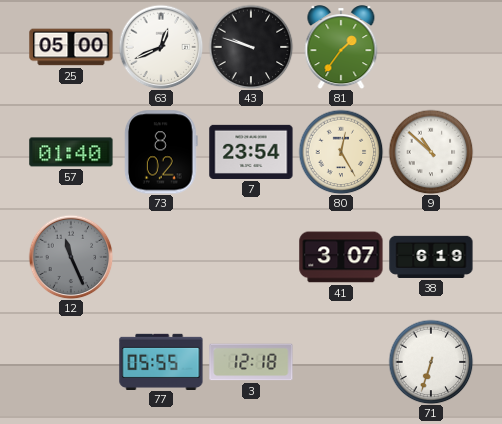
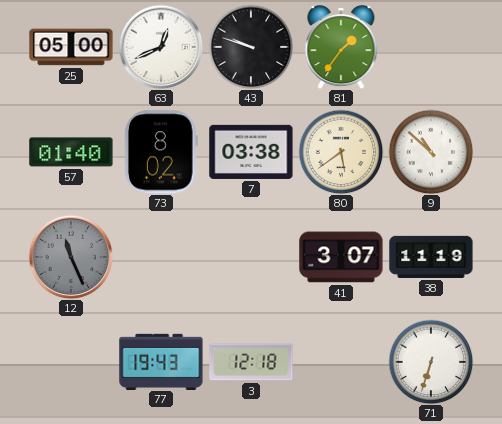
7: 23:54 -> 03:38 (251, 152)
80: 12:25 -> 5:39 (341, 152)
38: 6:19 -> 11:19 (431, 257)
77: 05:55 -> 19:43 (161, 361)
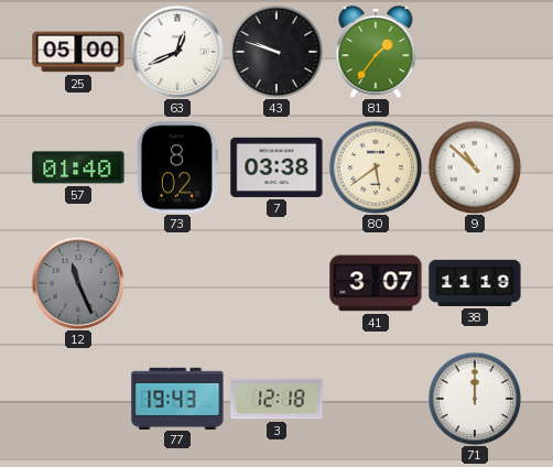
71: 6:33 -> 12:00 (475, 399)
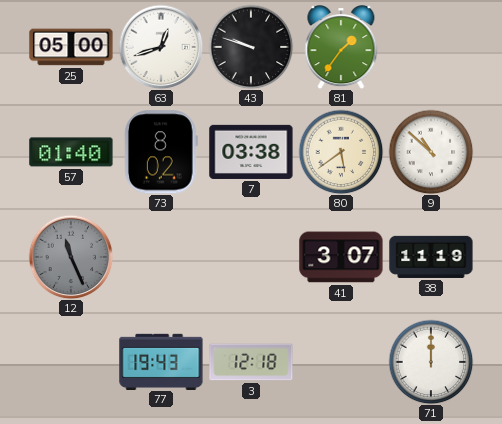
63: 12:41 -> 12:42 (161, 47)
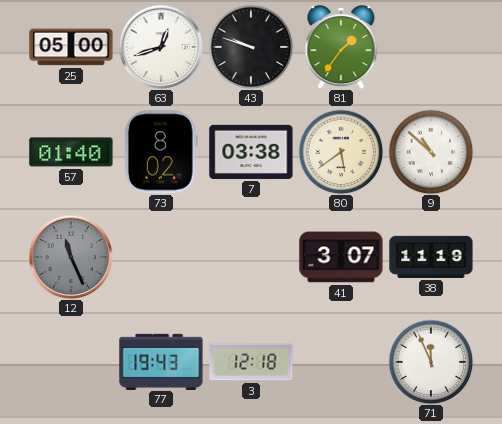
71: 12:00 -> 11:56 (431, 362)
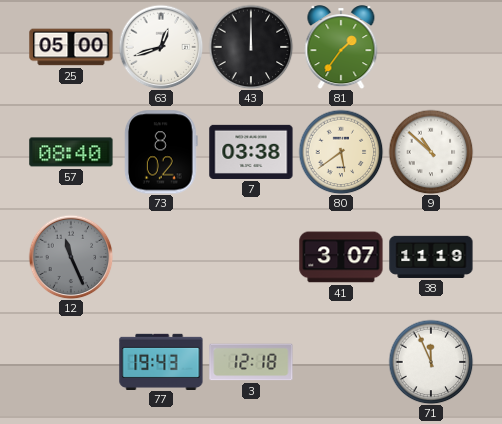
43: 9:48 -> 12:00 (251, 47)
57: 01:40 -> 08:40 (71, 152)
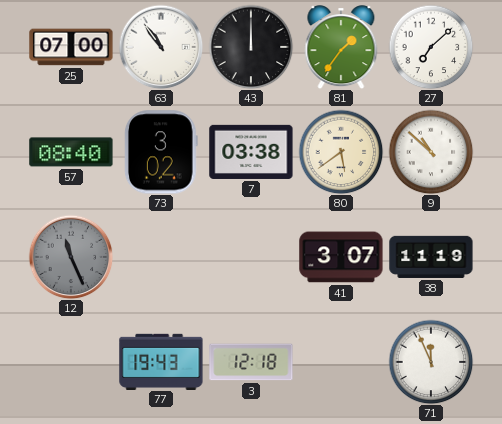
25: 05:00 -> 07:00 (71, 47)
63: 12:42 -> 10:54 (161, 47)
27: none -> 7:08 (431, 47)
73: 8:02 -> 3:02 (162, 152)
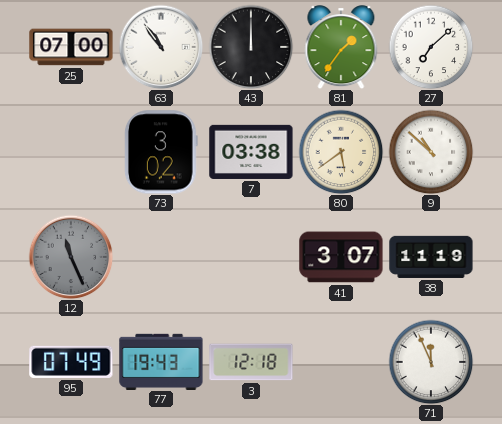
57: 08:40 -> none (71, 152)
95: none -> 07:49 (71, 362)
